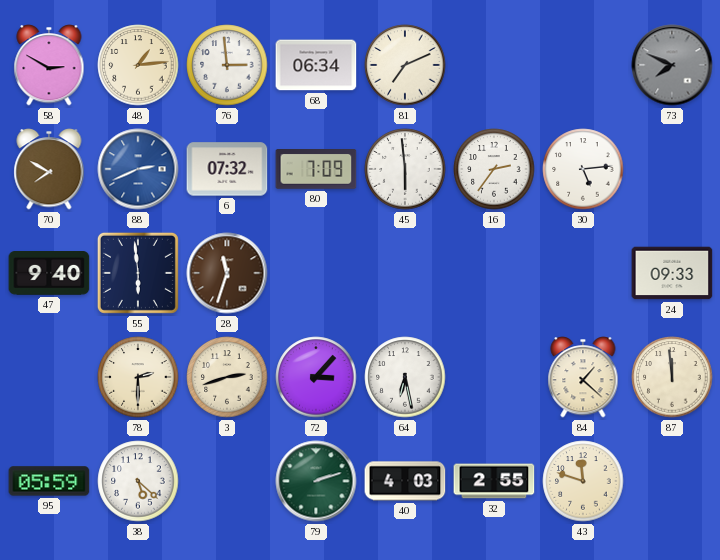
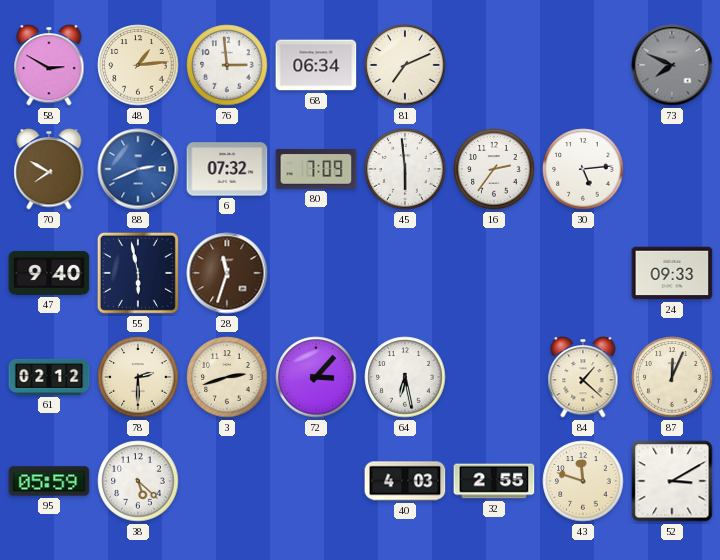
55: 5:59 -> 5:58 (138, 273)
61: none -> 02:12 (49, 377)
87: 11:59 -> 12:04 (672, 377)
79: 2:12 -> none (316, 481)
52: none -> 3:10 (672, 481)
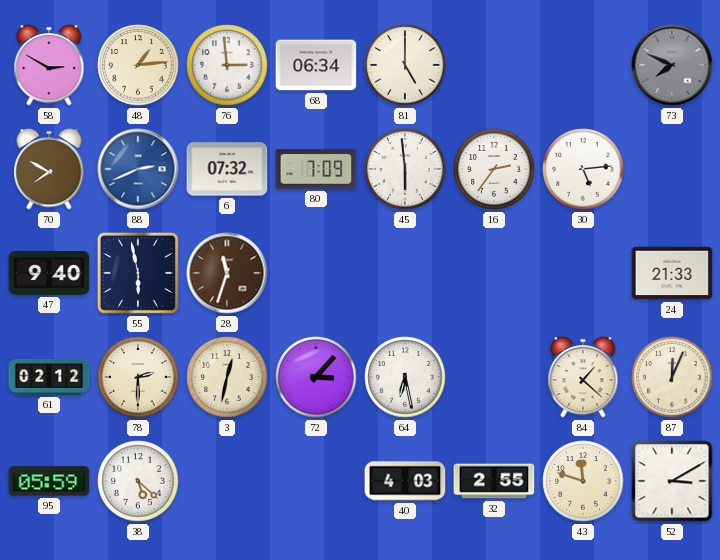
81: 7:11 -> 5:00 (405, 65)
24: 09:33 -> 21:33 (672, 273)
3: 2:42 -> 12:32 (227, 377)
